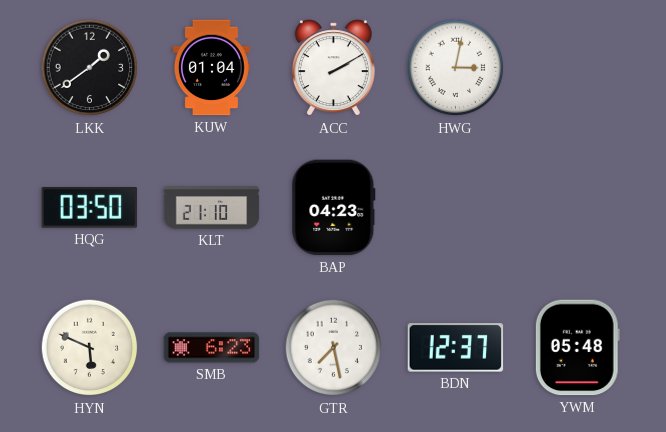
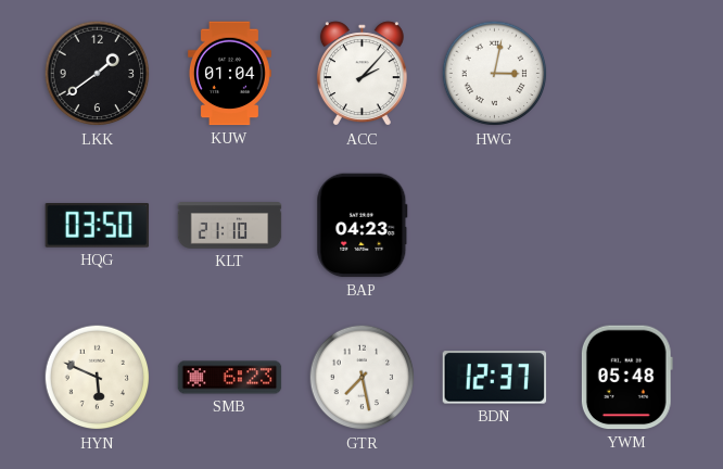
ACC: 2:10 -> 2:07 (361, 74)
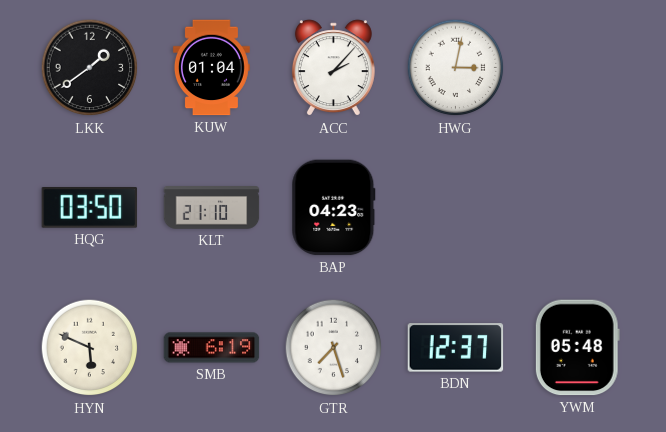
SMB: 6:23 -> 6:19 (212, 348)
GTR: 7:28 -> 7:27 (334, 348)
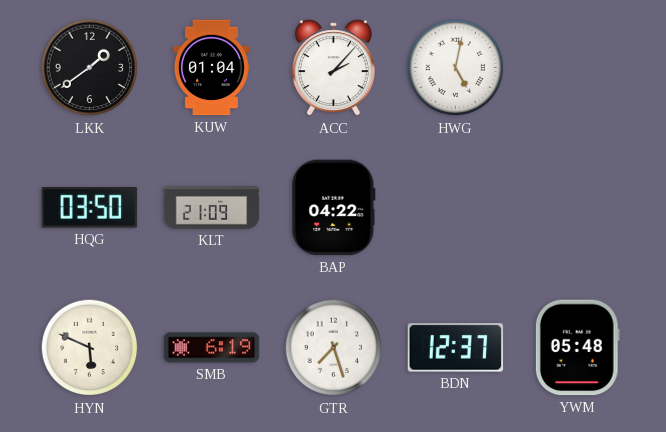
HWG: 3:02 -> 5:02 (456, 68)
KLT: 21:10 -> 21:09 (212, 208)
BAP: 04:23 -> 04:22 (334, 208)
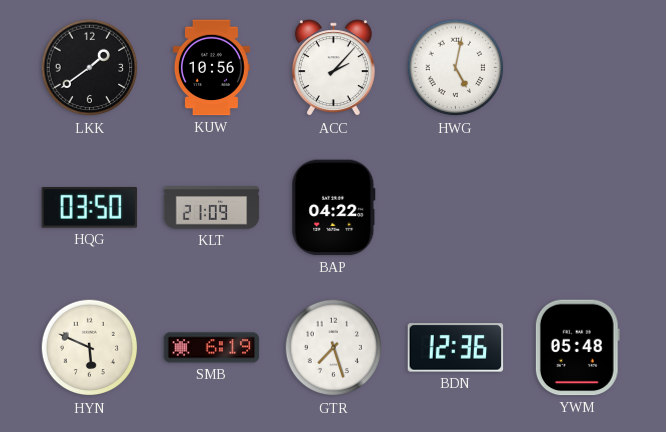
KUW: 01:04 -> 10:56 (211, 68)
BDN: 12:37 -> 12:36 (456, 348)
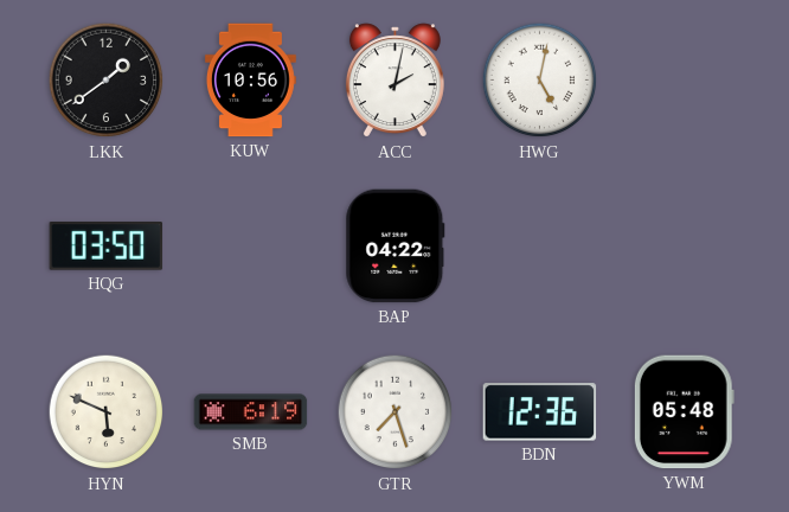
ACC: 2:07 -> 2:02 (394, 81)
KLT: 21:09 -> none (212, 208)
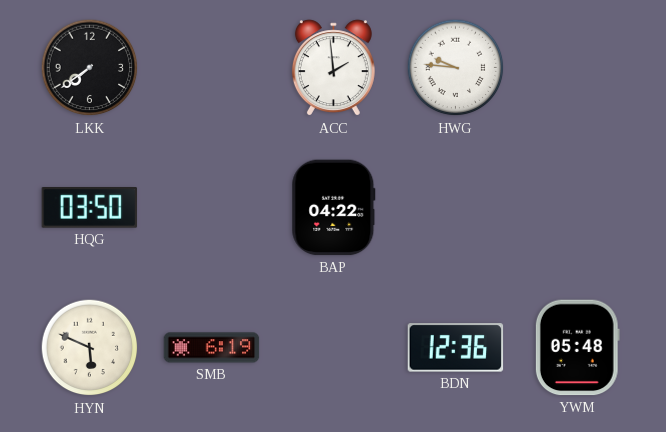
LKK: 1:39 -> 7:39 (90, 68)
KUW: 10:56 -> none (250, 81)
ACC: 2:02 -> 1:59 (333, 68)
HWG: 5:02 -> 9:46 (456, 68)
GTR: 7:27 -> none (396, 412)
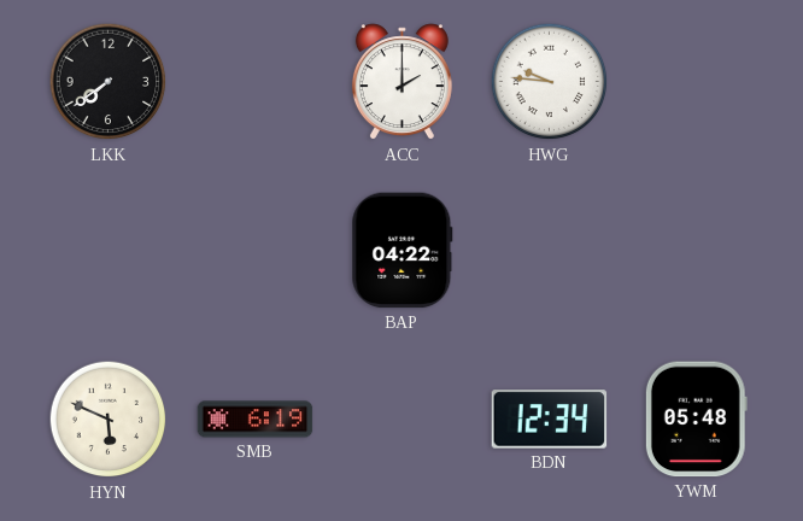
ACC: 1:59 -> 2:00 (401, 82)
HQG: 03:50 -> none (90, 208)
BDN: 12:36 -> 12:34 (550, 420)
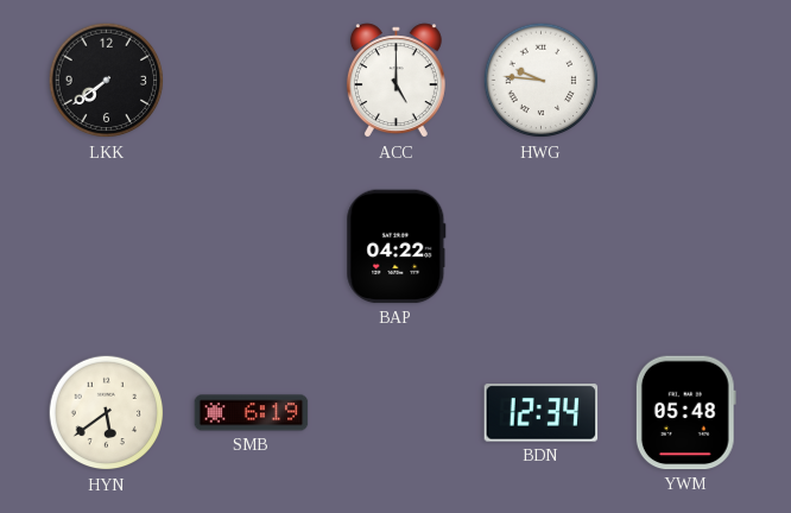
ACC: 2:00 -> 5:00 (395, 81)
HYN: 5:49 -> 5:39 (107, 413)
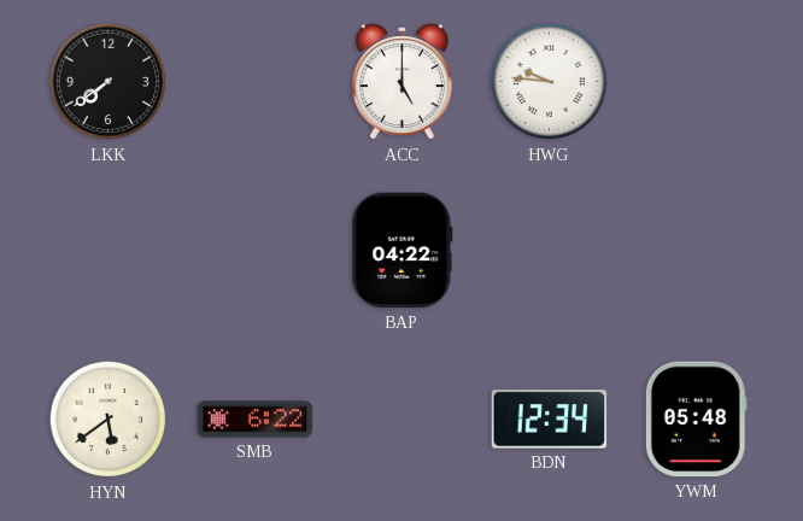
SMB: 6:19 -> 6:22 (256, 420)
